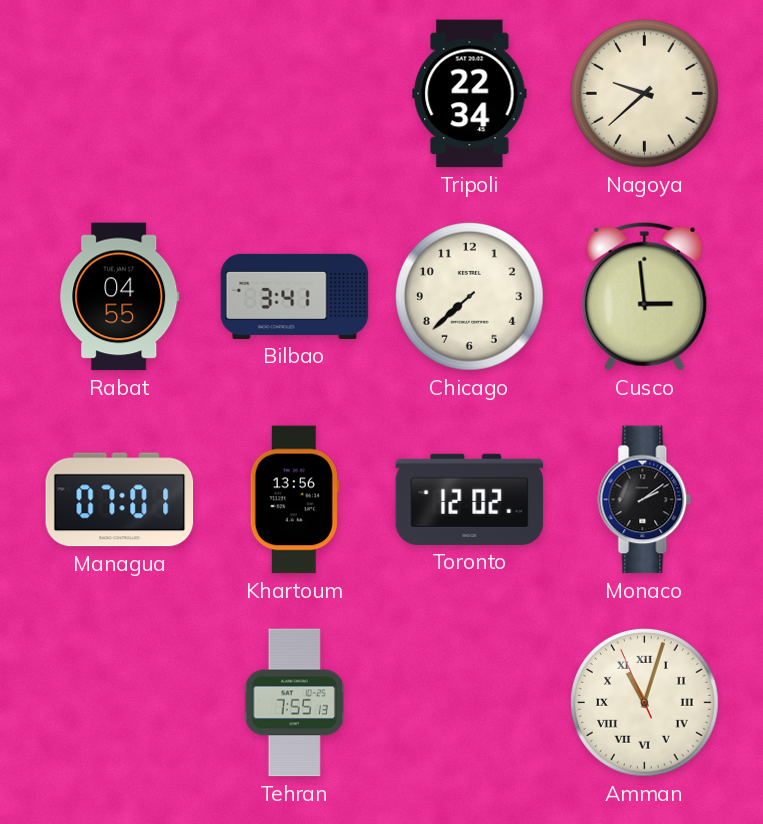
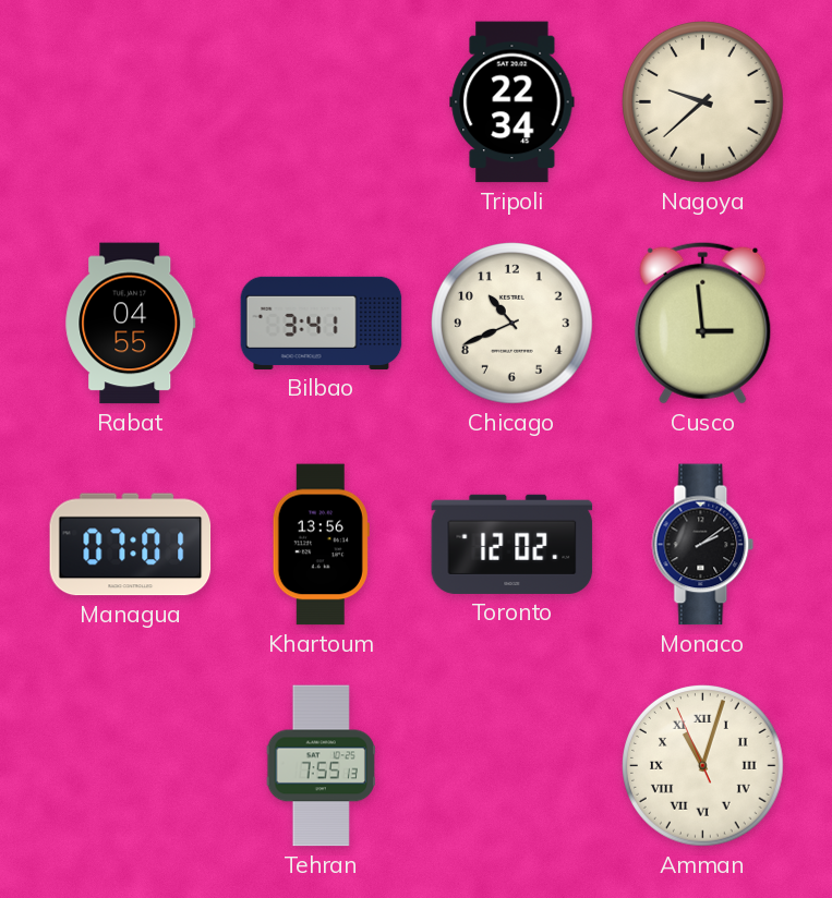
Chicago: 7:38 -> 10:41 (513, 324)
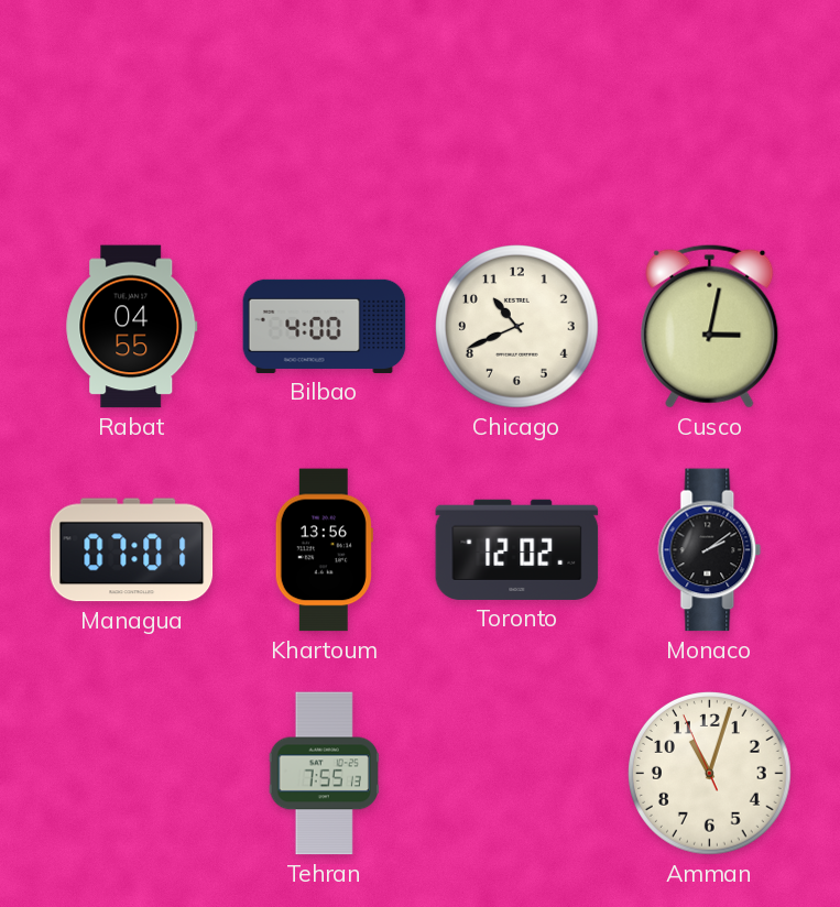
Tripoli: 22:34 -> none (513, 102)
Nagoya: 9:38 -> none (703, 102)
Bilbao: 3:41 -> 4:00 (325, 326)
Cusco: 2:59 -> 3:02 (710, 326)
Amman numerals: Roman -> Arabic (710, 774)
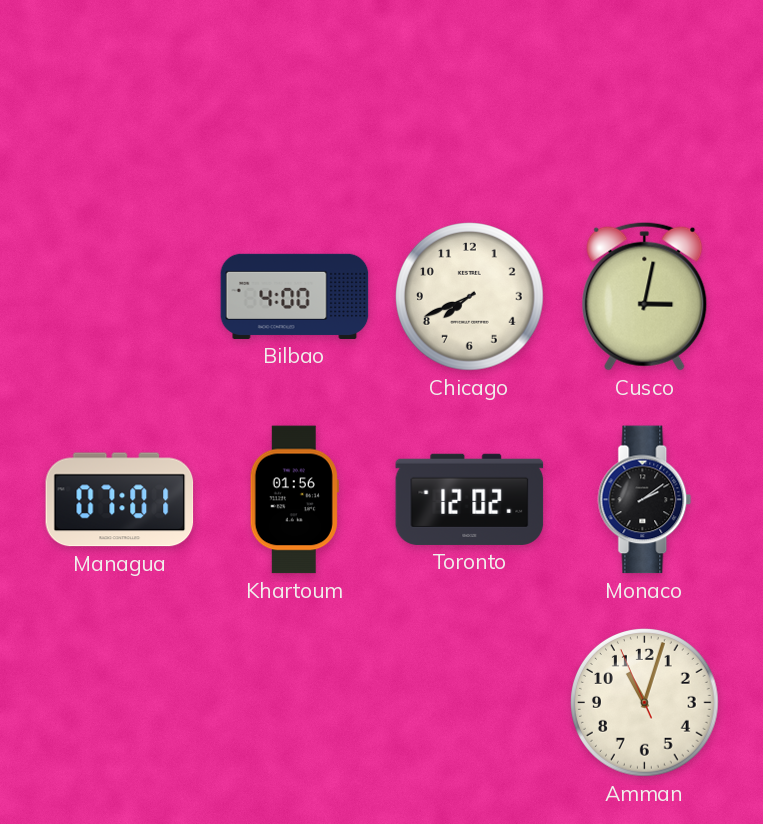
Rabat: 04:55 -> none (132, 327)
Chicago: 10:41 -> 7:41 (470, 297)
Khartoum: 13:56 -> 01:56 (294, 500)
Tehran: 7:55 -> none (324, 774)
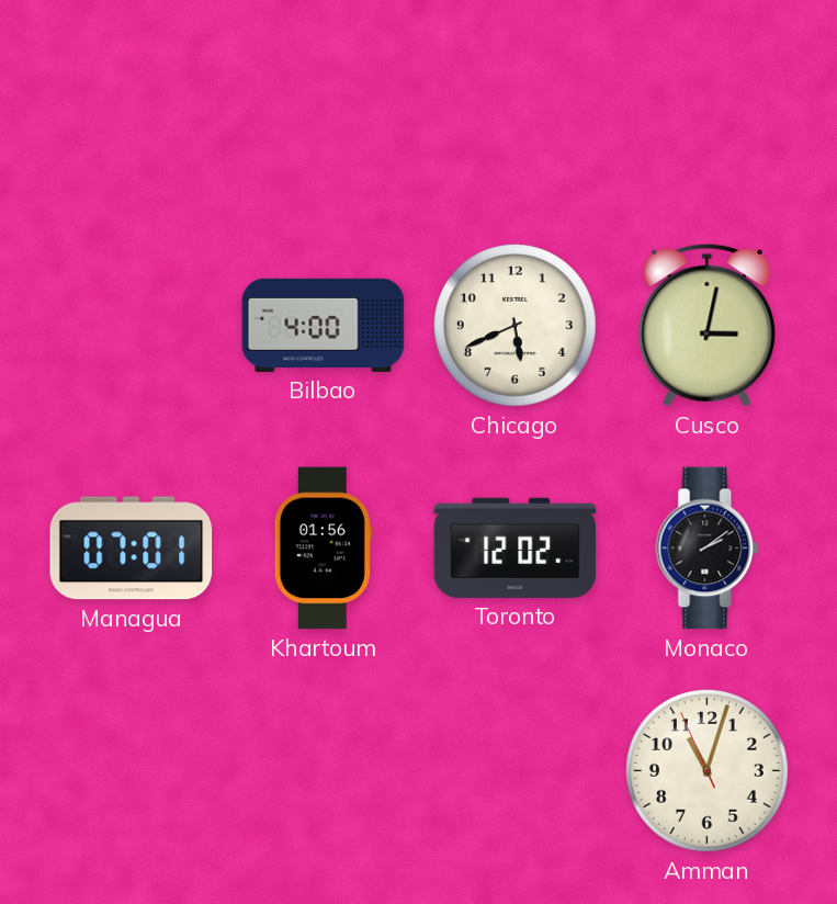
Chicago: 7:41 -> 5:41 (516, 326)
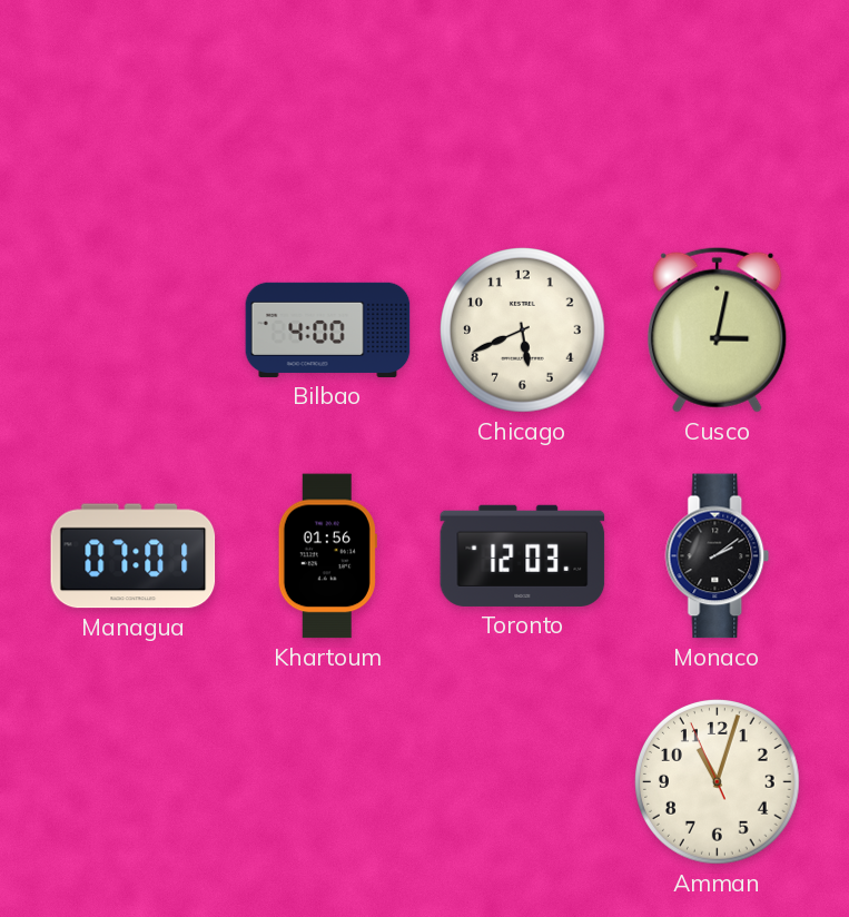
Toronto: 12:02 -> 12:03 (523, 555)
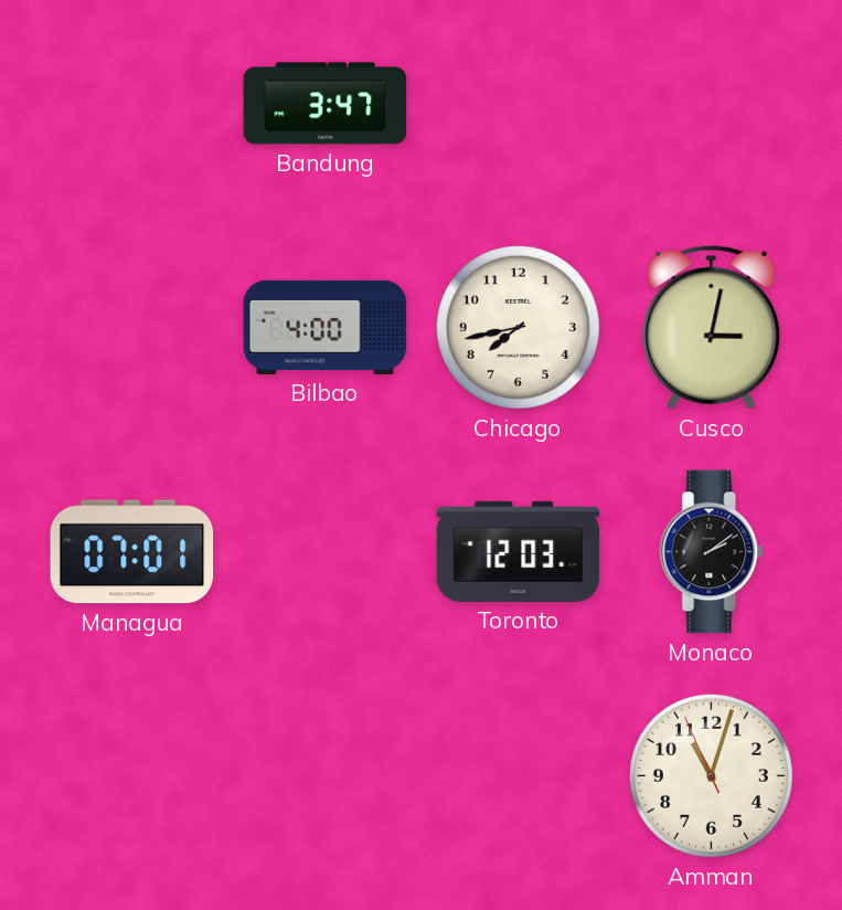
Bandung: none -> 3:47 (326, 104)
Chicago: 5:41 -> 7:43 (519, 328)
Khartoum: 01:56 -> none (327, 556)
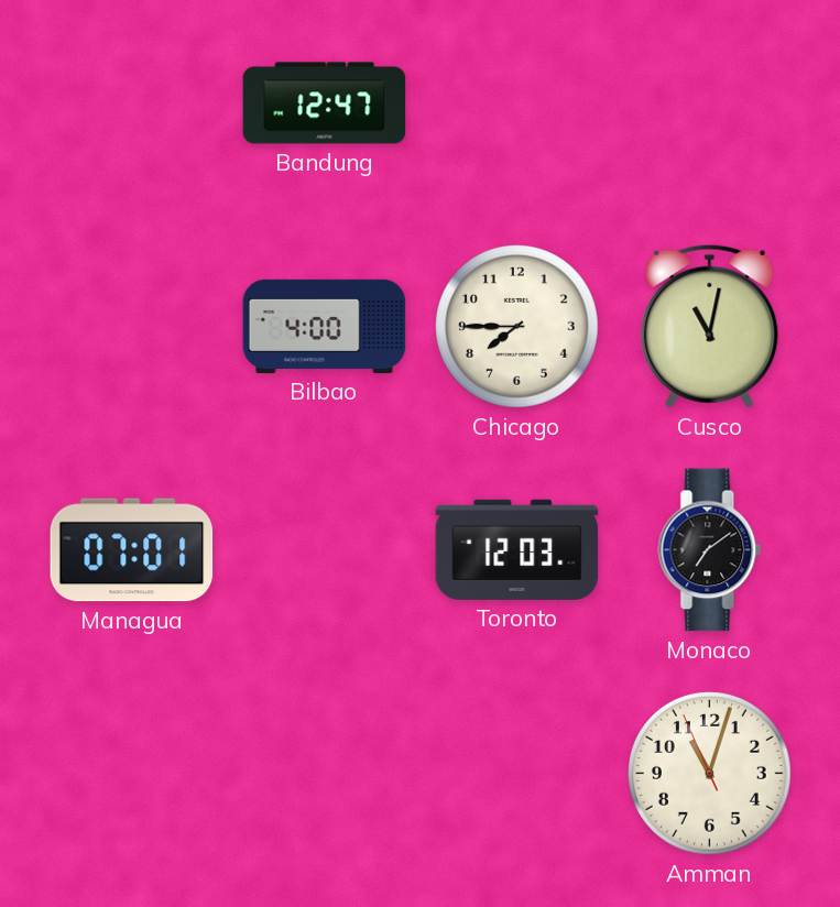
Bandung: 3:47 -> 12:47 (325, 103)
Chicago: 7:43 -> 7:45 (517, 327)
Cusco: 3:02 -> 11:02 (710, 326)
Monaco: 2:09 -> 7:09 (710, 550)
